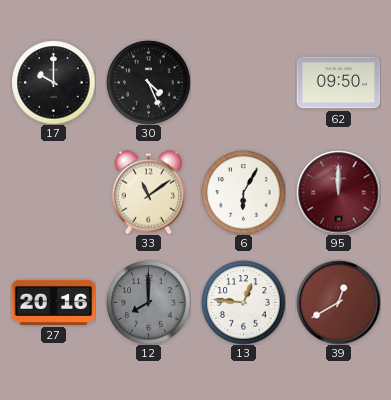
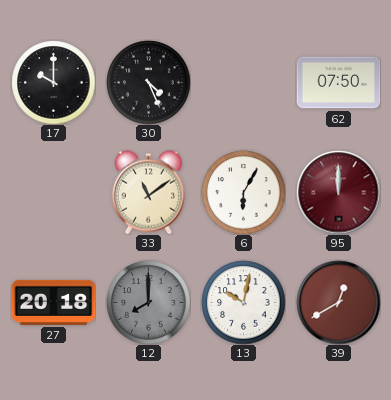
62: 09:50 -> 07:50 (338, 83)
27: 20:16 -> 20:18 (53, 302)
13: 12:46 -> 10:02 (243, 302)
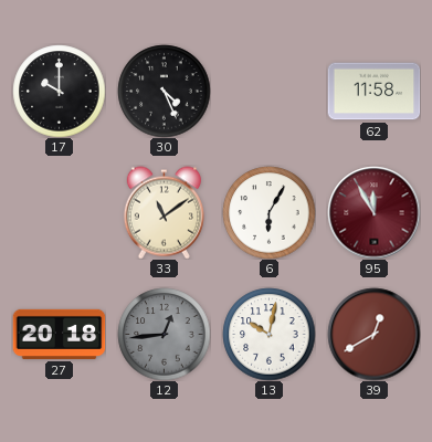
62: 07:50 -> 11:58 (373, 92)
95: 12:00 -> 11:55 (373, 212)
12: 8:00 -> 12:44 (164, 334)
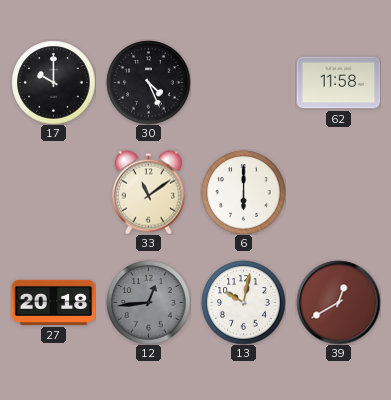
6: 6:05 -> 6:00 (243, 192)
95: 11:55 -> none (373, 212)
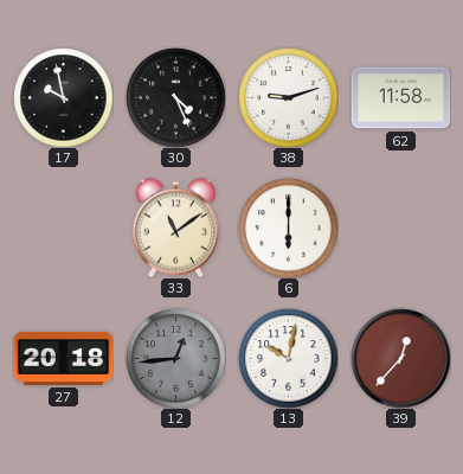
17: 10:00 -> 9:58 (63, 97)
38: none -> 9:12 (288, 97)
39: 12:40 -> 12:37 (400, 358)
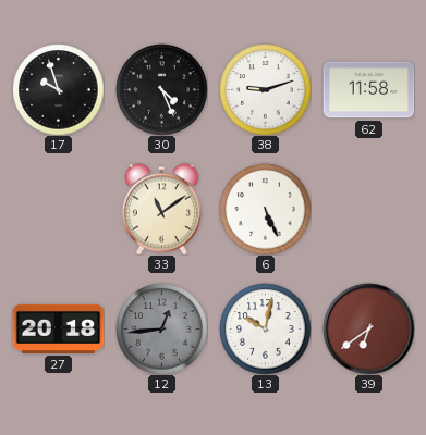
17: 9:58 -> 9:57 (58, 89)
6: 6:00 -> 5:26 (265, 209)
39: 12:37 -> 6:39 (368, 328)
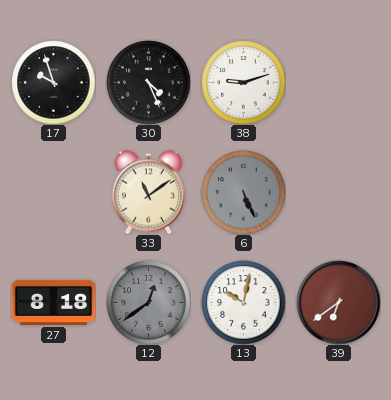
62: 11:58 -> none (368, 90)
6 dial: white -> grey (243, 192)
27: 20:18 -> 8:18 (53, 302)
12: 12:44 -> 12:39 (148, 302)
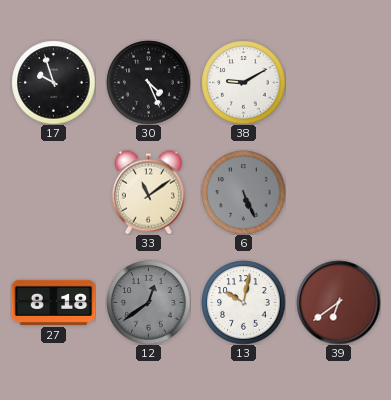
38: 9:12 -> 9:10 (243, 82)
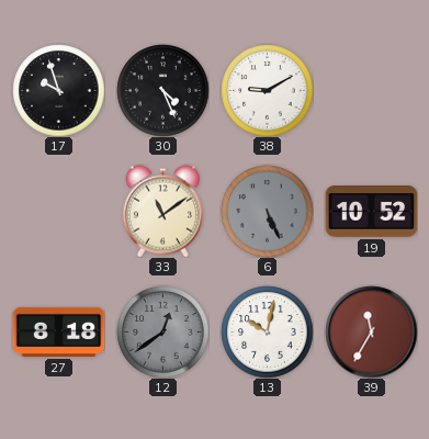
19: none -> 10:52 (371, 212)
39: 6:39 -> 11:35 (371, 331)
